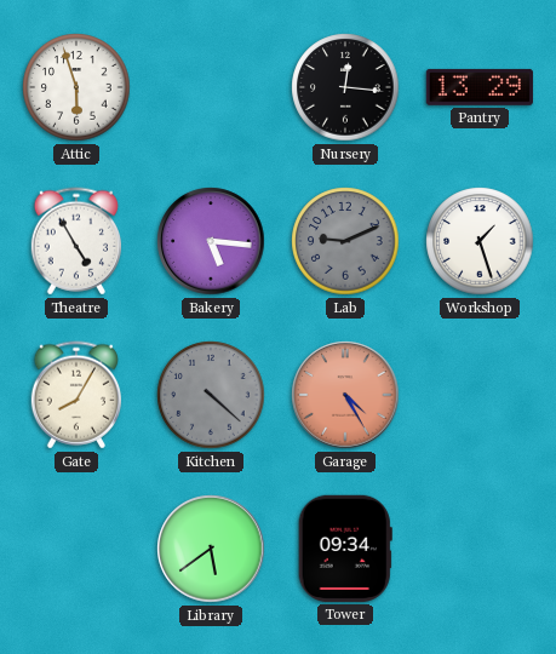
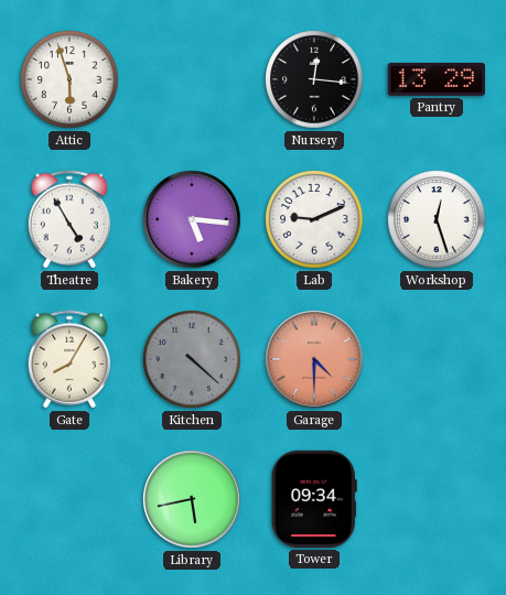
Lab dial: grey -> white (314, 219)
Workshop: 1:27 -> 12:27 (437, 219)
Garage: 4:25 -> 4:30 (314, 359)
Library: 5:39 -> 5:43 (192, 499)
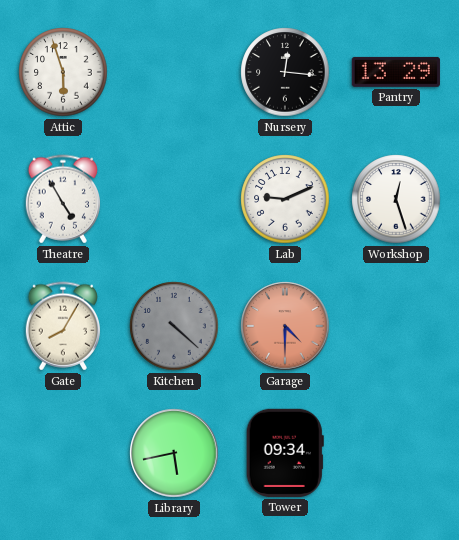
Bakery: 5:16 -> none (192, 219)
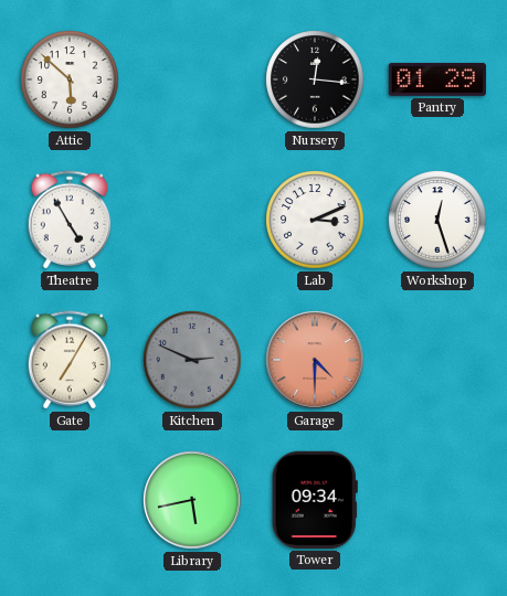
Attic: 5:57 -> 5:52 (70, 79)
Pantry: 13:29 -> 01:29 (437, 79)
Lab: 9:11 -> 3:11 (315, 220)
Gate: 8:05 -> 7:05 (68, 360)
Kitchen: 4:22 -> 2:49 (192, 360)
